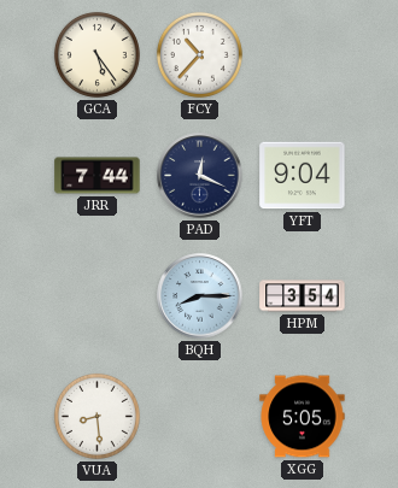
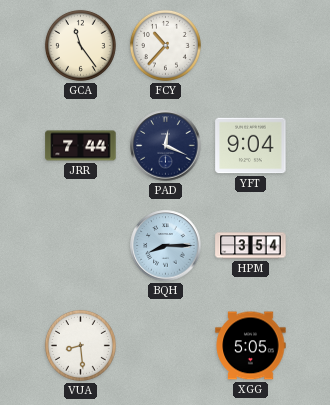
GCA: 5:24 -> 11:24 (80, 45)
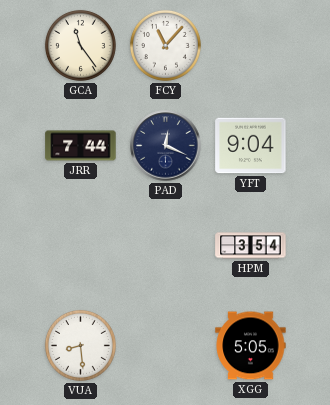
FCY: 10:37 -> 11:07 (165, 45)
BQH: 8:15 -> none (166, 246)
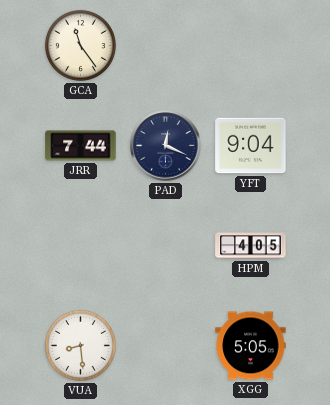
FCY: 11:07 -> none (165, 45)
HPM: 3:54 -> 4:05 (251, 246)
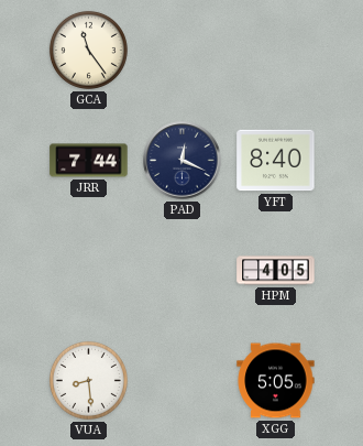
YFT: 9:04 -> 8:40 (276, 161)
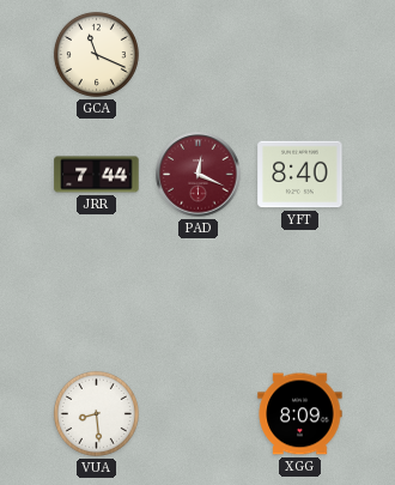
GCA: 11:24 -> 11:19 (96, 54)
PAD dial: navy -> burgundy (199, 175)
HPM: 4:05 -> none (276, 271)
XGG: 5:05 -> 8:09 (300, 414)
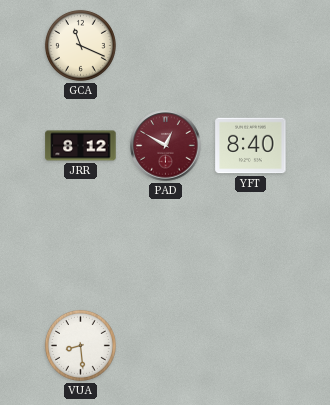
JRR: 7:44 -> 8:12 (81, 146)
PAD: 12:19 -> 12:50 (166, 146)
XGG: 8:09 -> none (300, 414)
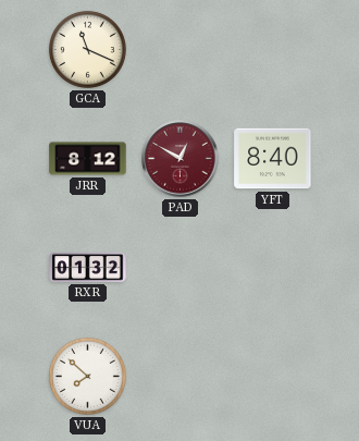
RXR: none -> 01:32 (88, 268)
VUA: 8:29 -> 7:52 (87, 376)
